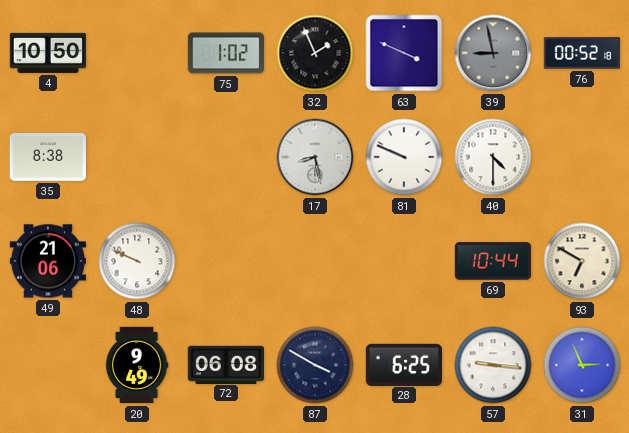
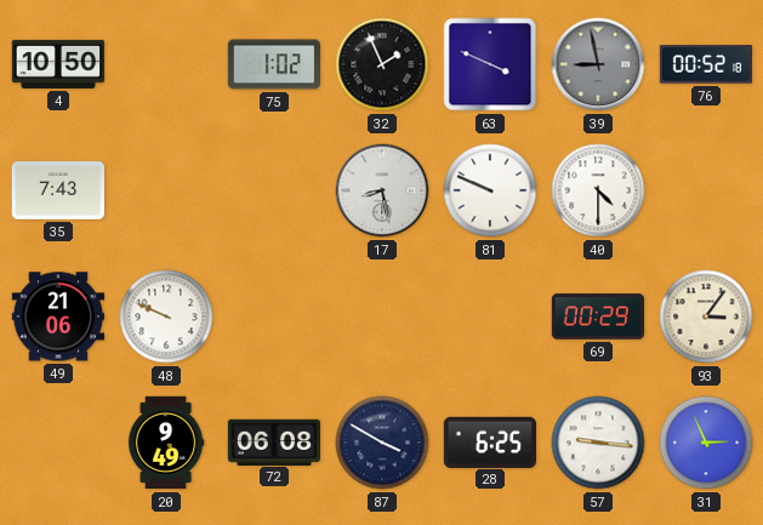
35: 8:38 -> 7:43 (58, 190)
69: 10:44 -> 00:29 (597, 316)
93: 6:50 -> 3:06 (706, 316)
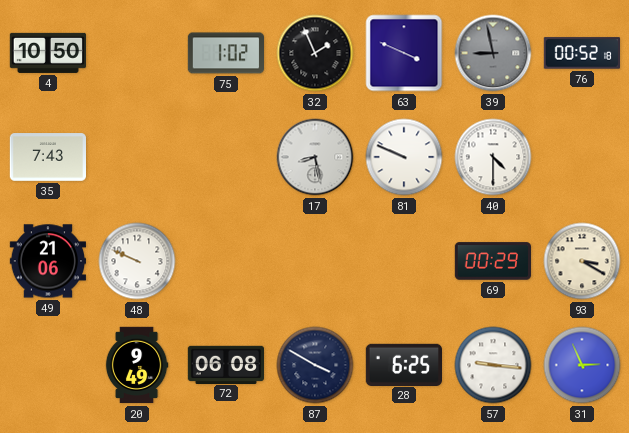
93: 3:06 -> 3:20 (582, 261)
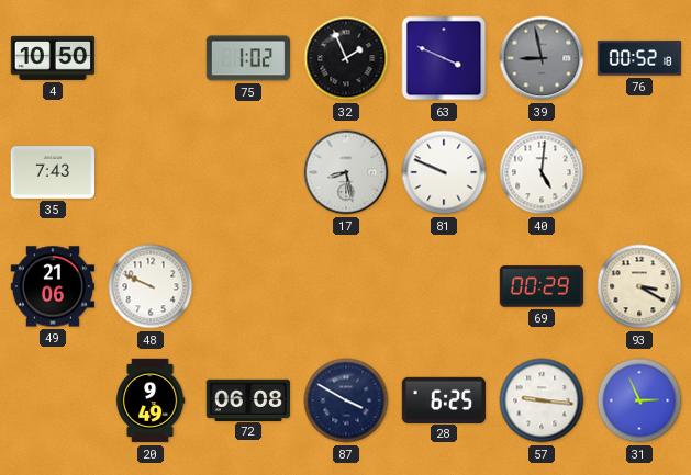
40: 4:30 -> 5:01 (542, 172)
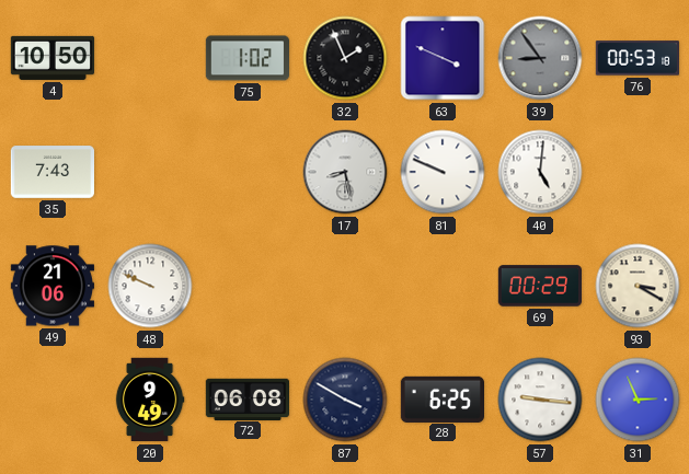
39: 8:58 -> 8:54 (540, 58)
76: 00:52 -> 00:53 (636, 58)
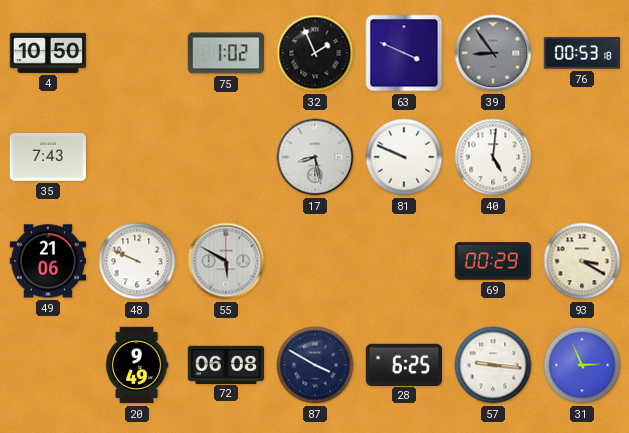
55: none -> 5:50 (226, 261)
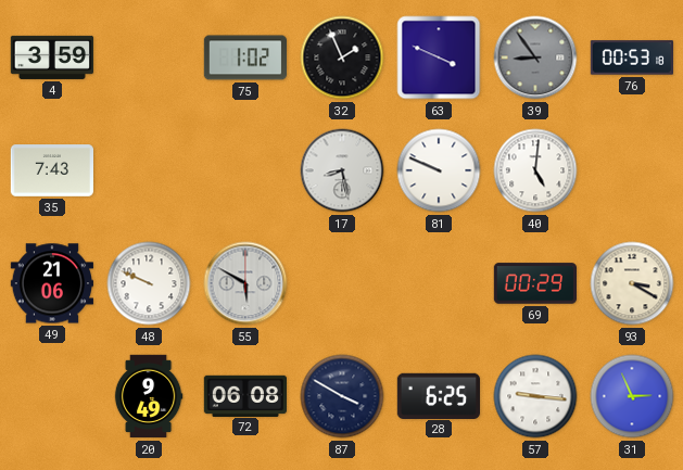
4: 10:50 -> 3:59 (51, 58)
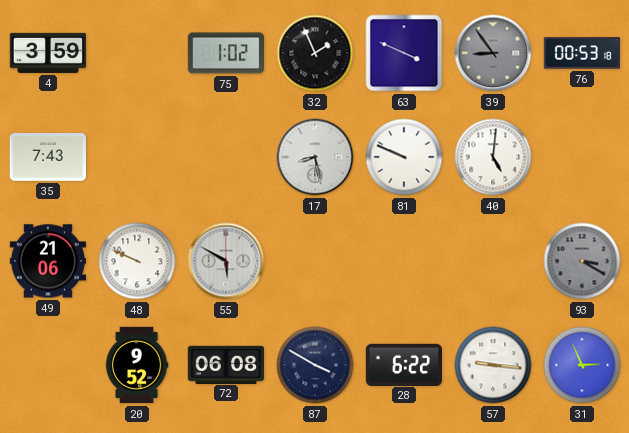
69: 00:29 -> none (534, 283)
93 dial: cream -> grey (582, 261)
20: 9:49 -> 9:52 (137, 365)
28: 6:25 -> 6:22 (403, 364)
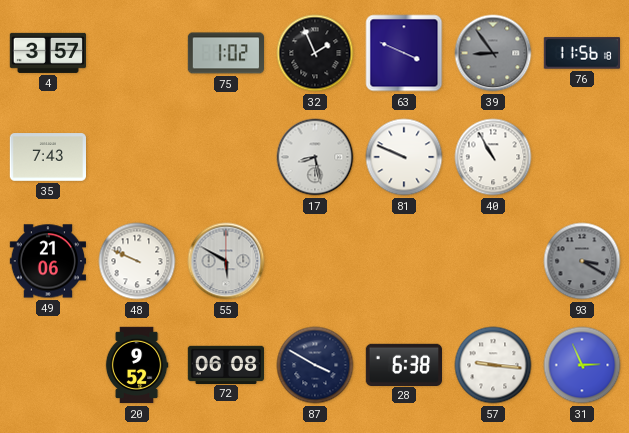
4: 3:59 -> 3:57 (47, 53)
76: 00:53 -> 11:56 (581, 53)
40: 5:01 -> 10:55 (493, 157)
28: 6:22 -> 6:38 (403, 364)
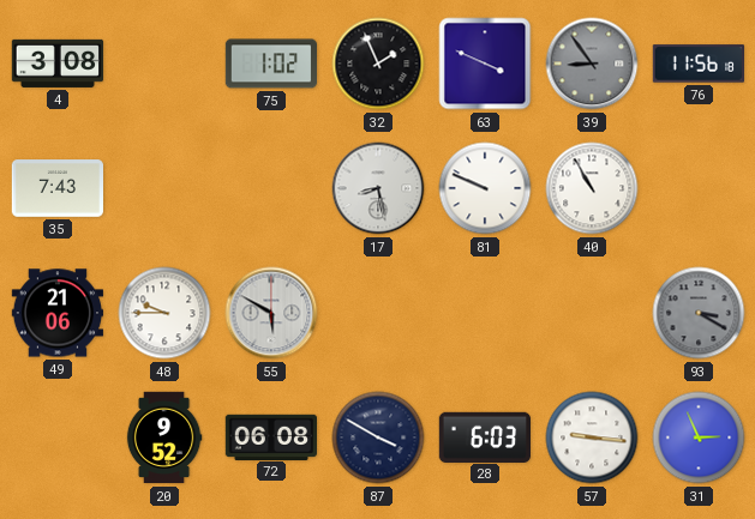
4: 3:57 -> 3:08 (56, 64)
48: 9:49 -> 9:45 (164, 313)
28: 6:38 -> 6:03 (484, 436)
